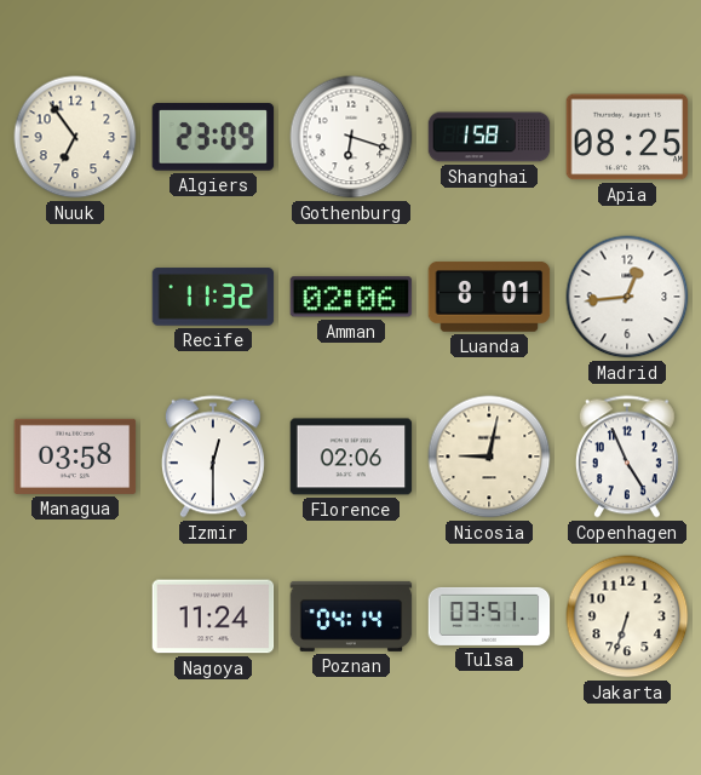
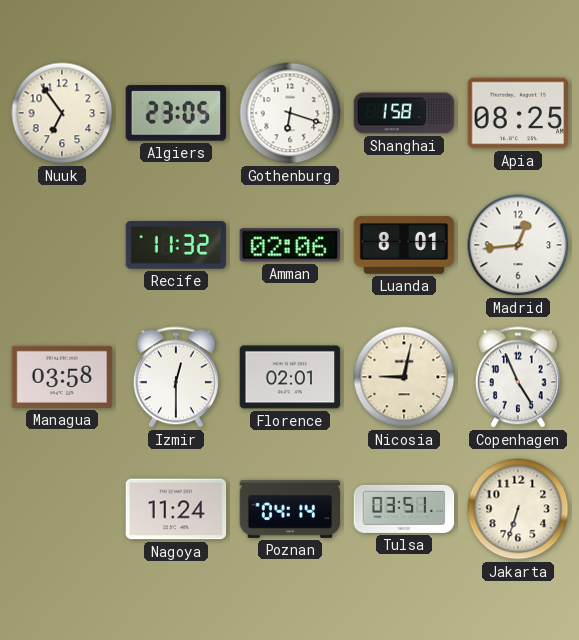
Algiers: 23:09 -> 23:05 (176, 113)
Florence: 02:06 -> 02:01 (290, 377)
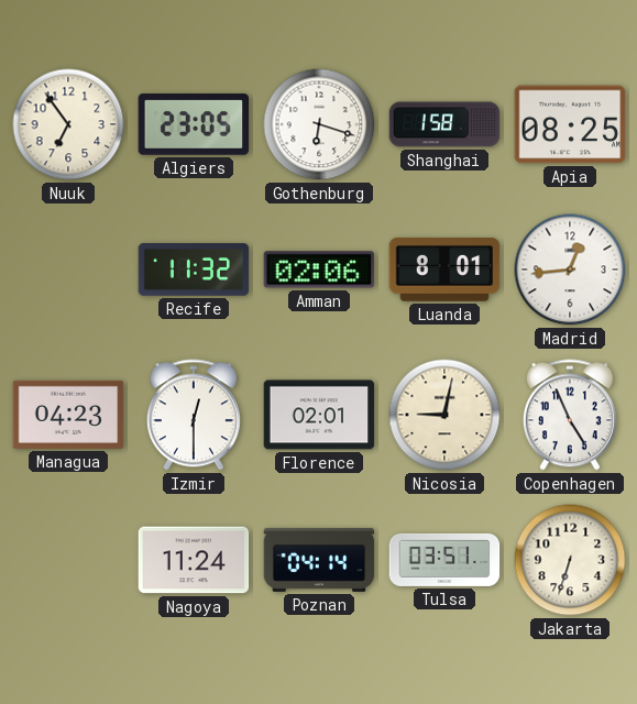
Managua: 03:58 -> 04:23 (68, 415)
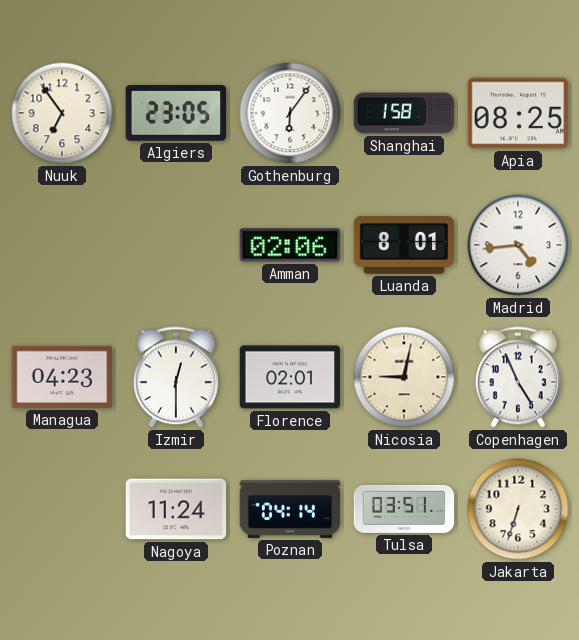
Gothenburg: 6:18 -> 6:06 (290, 113)
Recife: 11:32 -> none (194, 269)
Madrid: 12:44 -> 4:44 (518, 245)
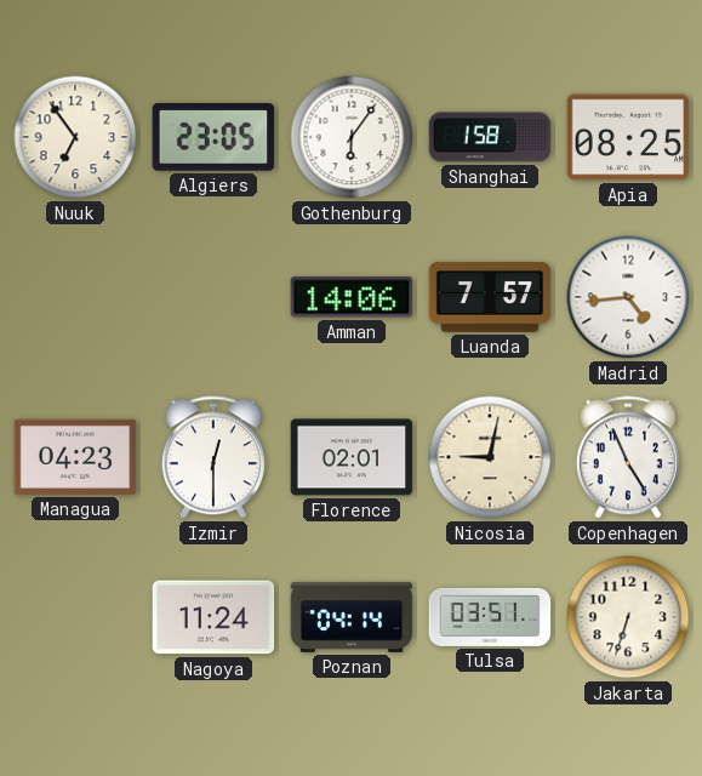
Amman: 02:06 -> 14:06 (352, 297)
Luanda: 8:01 -> 7:57 (490, 298)
